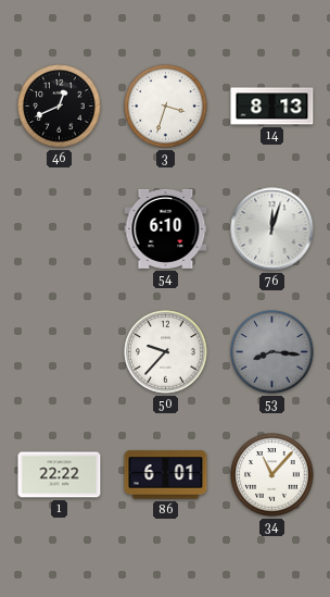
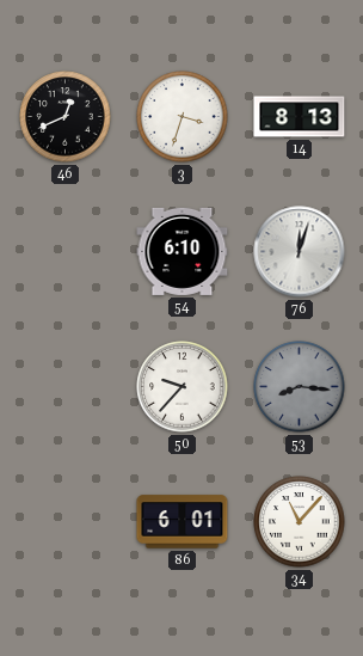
1: 22:22 -> none (60, 475)
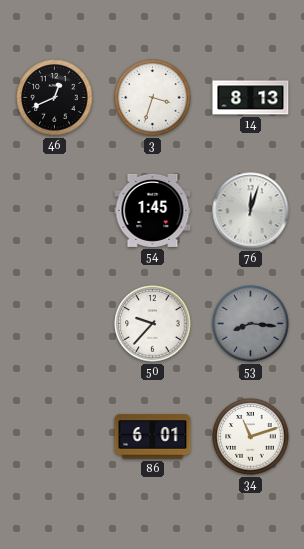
54: 6:10 -> 1:45 (153, 210)
34: 11:07 -> 11:12 (251, 437)
